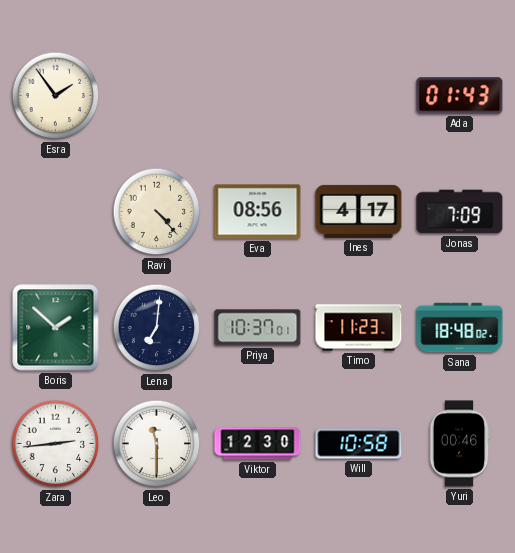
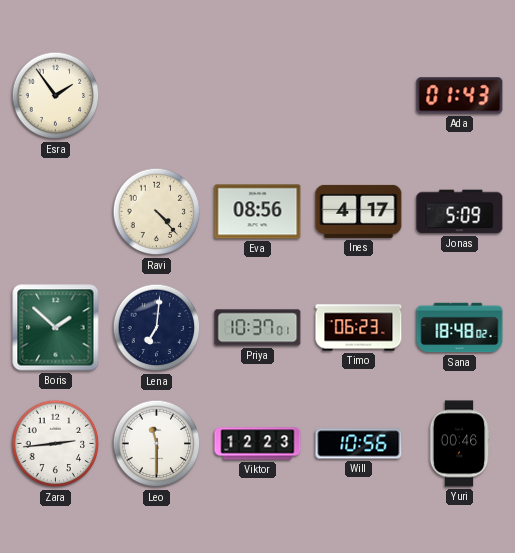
Jonas: 7:09 -> 5:09 (460, 212)
Timo: 11:23 -> 06:23 (359, 328)
Viktor: 12:30 -> 12:23 (258, 444)
Will: 10:58 -> 10:56 (359, 444)
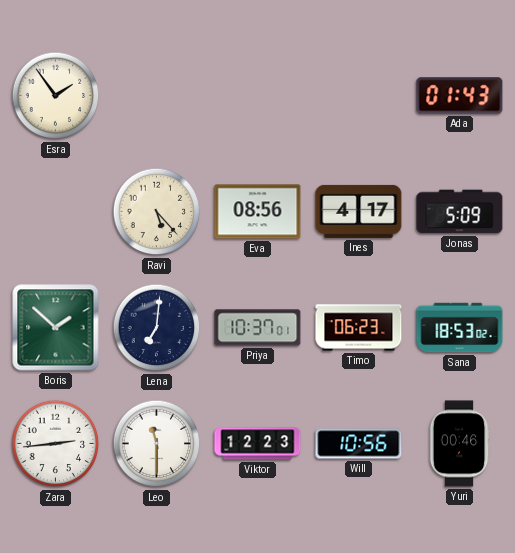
Ravi: 4:23 -> 5:23 (157, 212)
Sana: 18:48 -> 18:53 (460, 328)
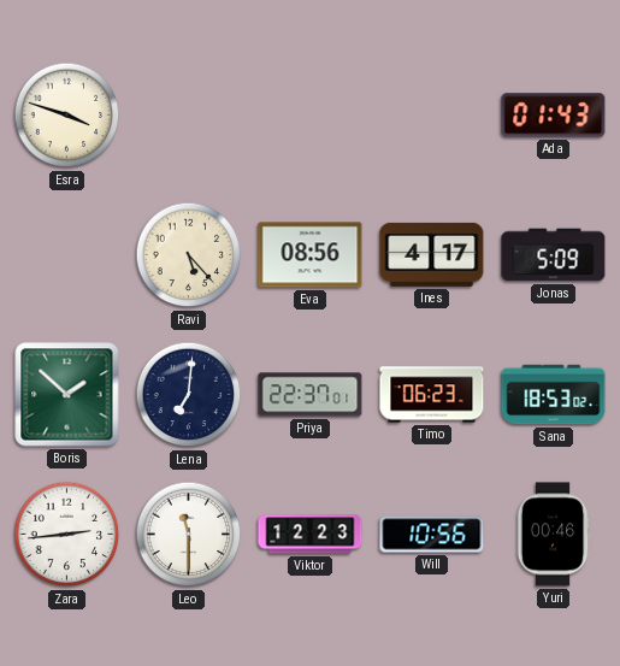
Esra: 1:54 -> 3:48 (67, 116)
Priya: 10:37 -> 22:37 (311, 395)
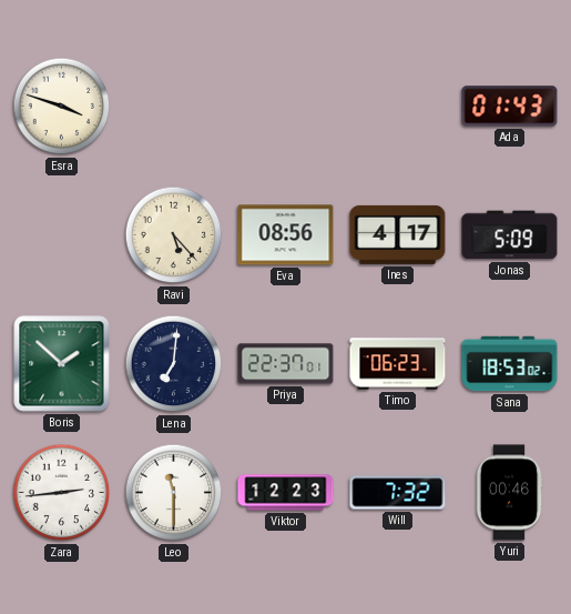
Will: 10:56 -> 7:32 (398, 493)
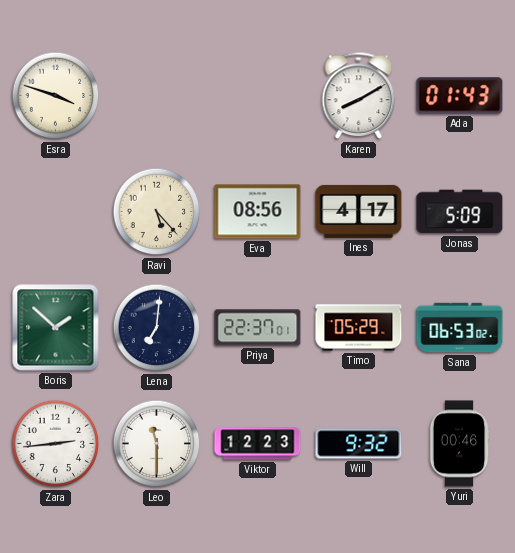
Karen: none -> 8:10 (359, 96)
Timo: 06:23 -> 05:29 (359, 328)
Sana: 18:53 -> 06:53 (460, 328)
Will: 7:32 -> 9:32 (359, 444)
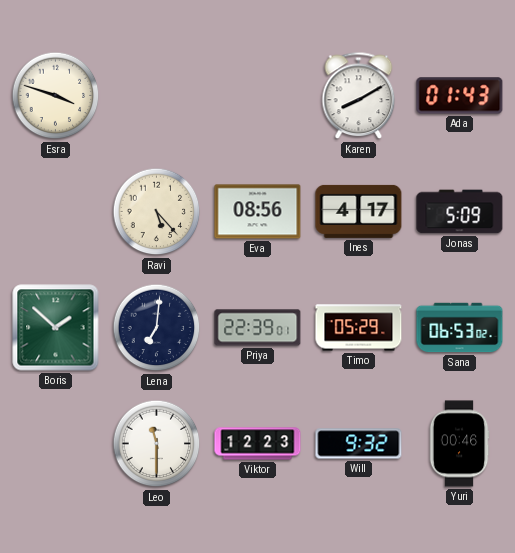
Priya: 22:37 -> 22:39 (258, 328)
Zara: 2:44 -> none (56, 444)
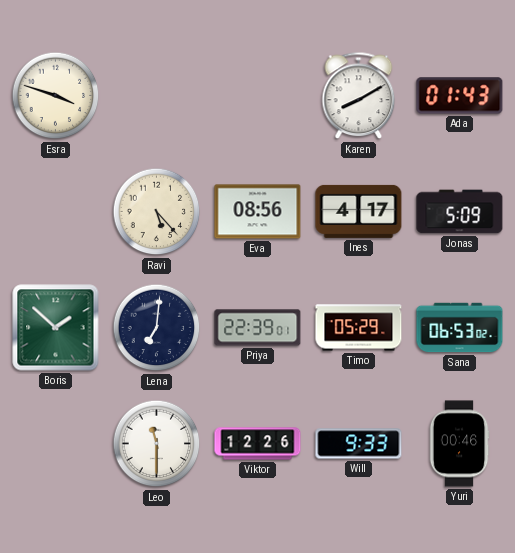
Viktor: 12:23 -> 12:26 (258, 444)
Will: 9:32 -> 9:33 (359, 444)
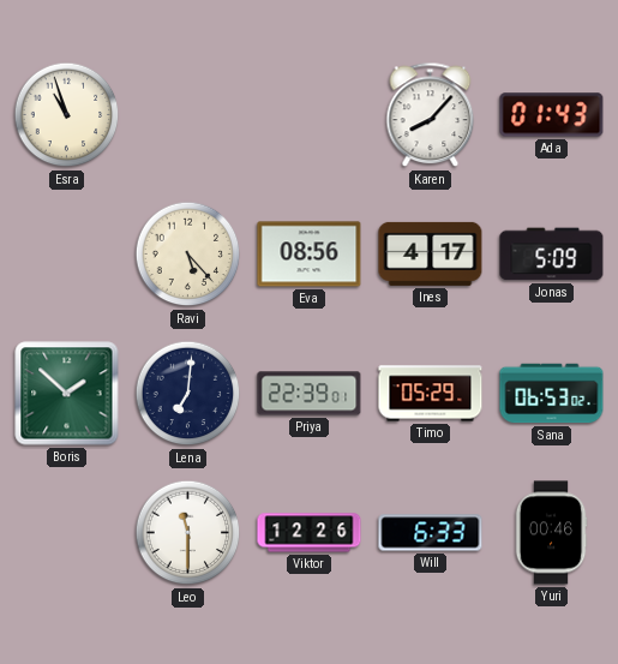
Esra: 3:48 -> 10:57 (67, 115)
Karen: 8:10 -> 8:07 (431, 115)
Will: 9:33 -> 6:33 (431, 533)
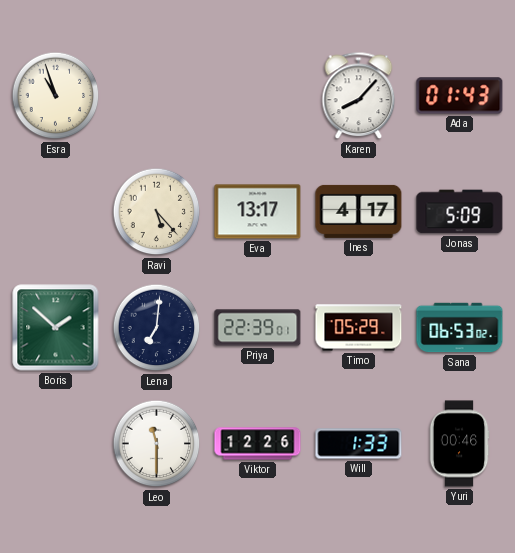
Eva: 08:56 -> 13:17 (258, 212)
Will: 6:33 -> 1:33 (359, 444)
